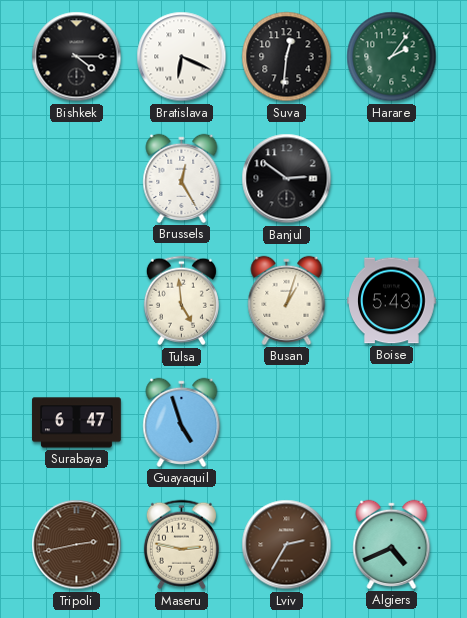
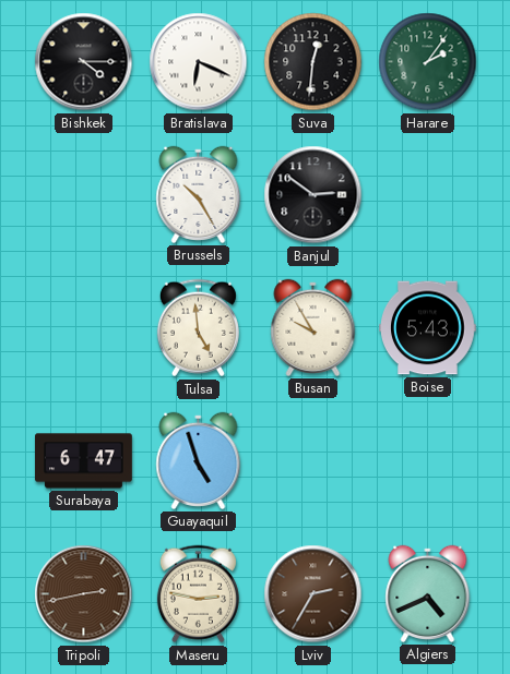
Brussels: 12:25 -> 10:25 (199, 194)
Busan: 1:03 -> 9:55 (313, 327)
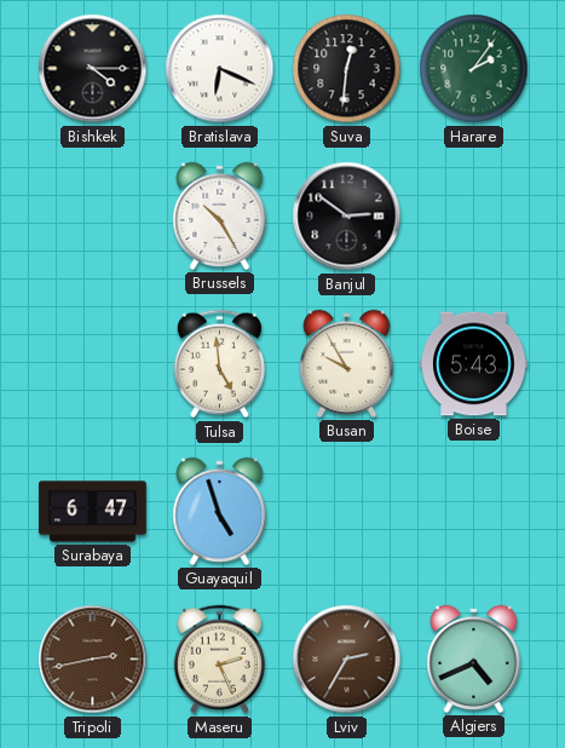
Maseru: 2:47 -> 2:26 (219, 660)
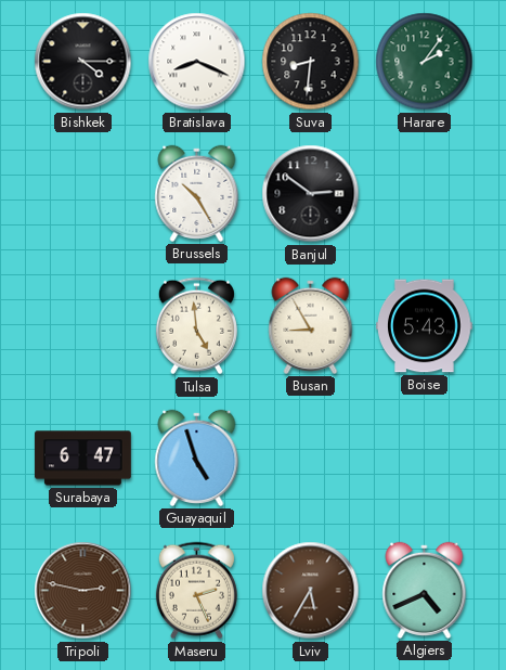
Bratislava: 6:19 -> 8:19 (197, 62)
Suva: 12:31 -> 8:31 (311, 62)
Busan: 9:55 -> 8:55 (311, 325)
Tripoli: 2:43 -> 2:47 (83, 591)
Lviv: 2:35 -> 5:35 (311, 591)
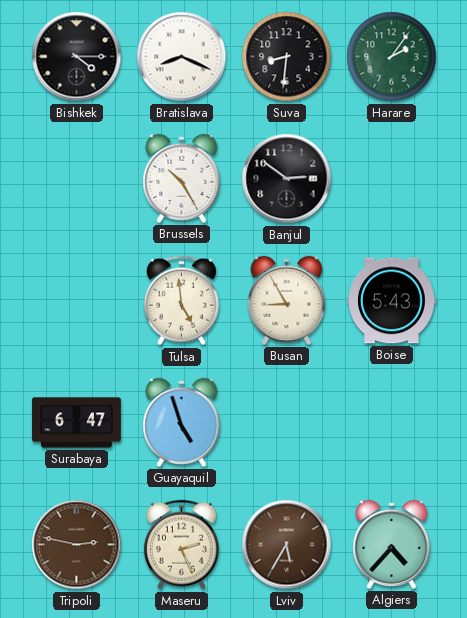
Algiers: 4:41 -> 4:37 (392, 544)
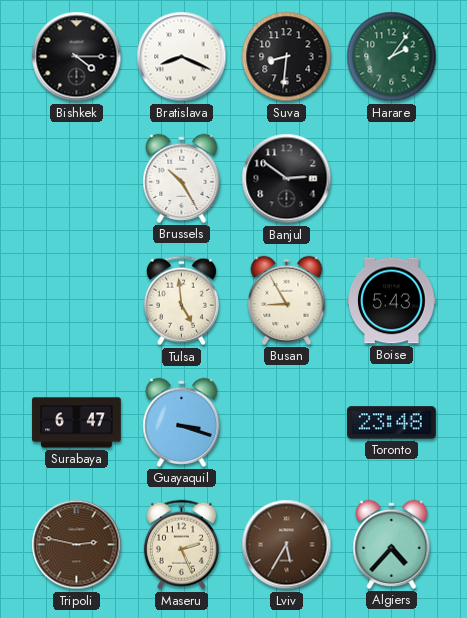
Guayaquil: 4:57 -> 3:18 (182, 422)
Toronto: none -> 23:48 (392, 423)
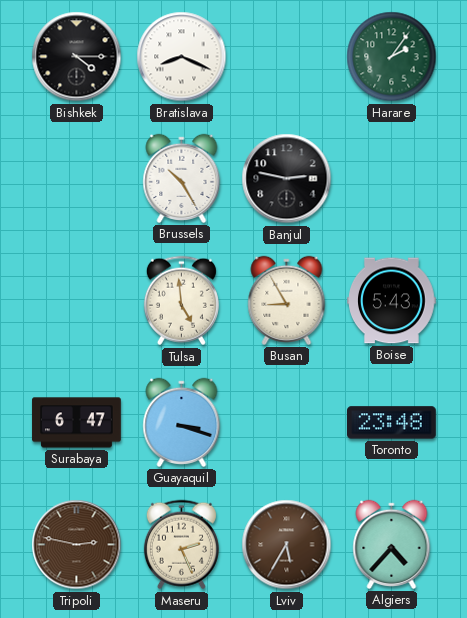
Suva: 8:31 -> none (287, 57)
Banjul: 2:51 -> 2:47 (287, 179)
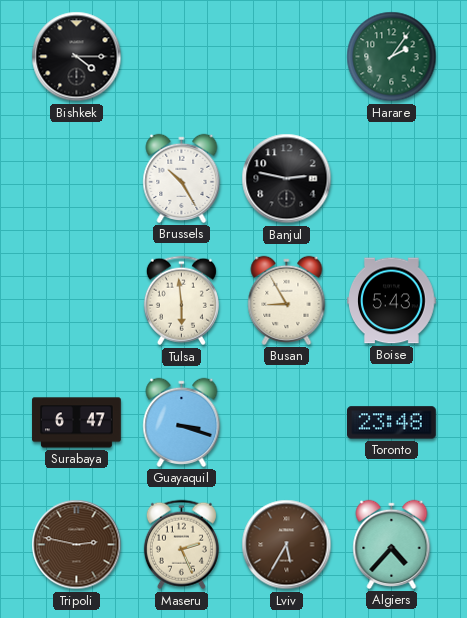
Bratislava: 8:19 -> none (182, 57)
Tulsa: 4:59 -> 5:59 (181, 301)
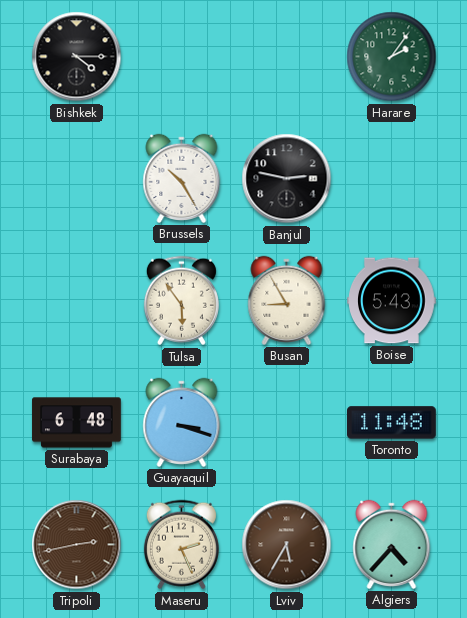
Tulsa: 5:59 -> 5:54 (181, 301)
Surabaya: 6:47 -> 6:48 (77, 423)
Toronto: 23:48 -> 11:48 (392, 423)
Tripoli: 2:47 -> 2:43 (77, 545)
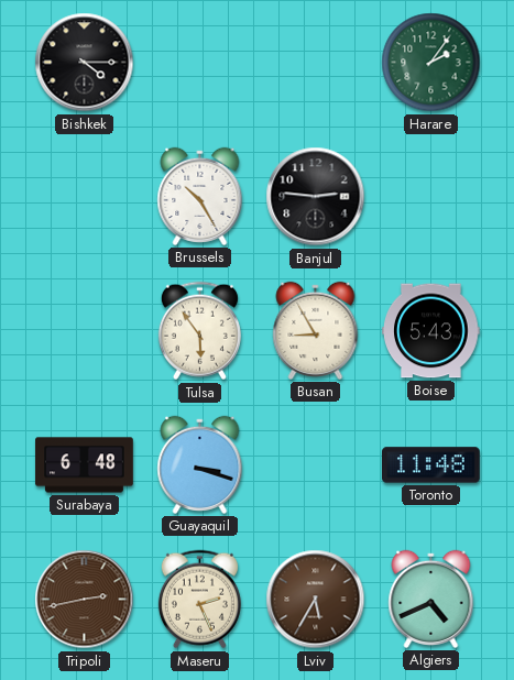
Banjul: 2:47 -> 2:46 (316, 197)
Algiers: 4:37 -> 4:41 (431, 599)
